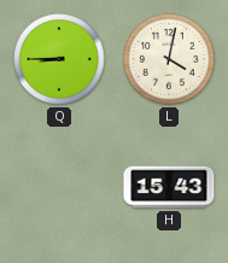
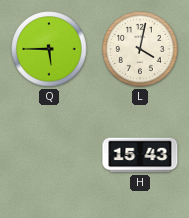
Q: 8:45 -> 5:45 (49, 49)
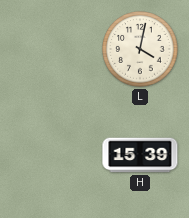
Q: 5:45 -> none (49, 49)
H: 15:43 -> 15:39 (140, 155)
